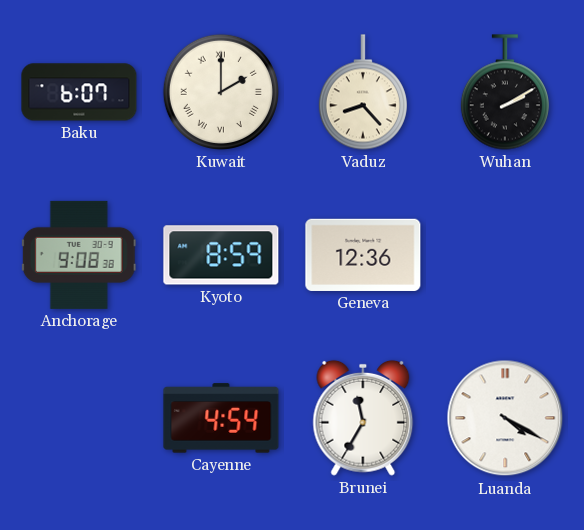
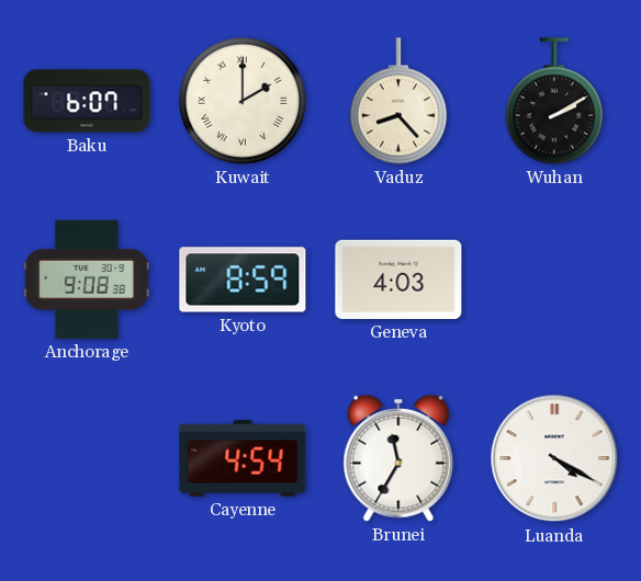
Geneva: 12:36 -> 4:03 (398, 280)
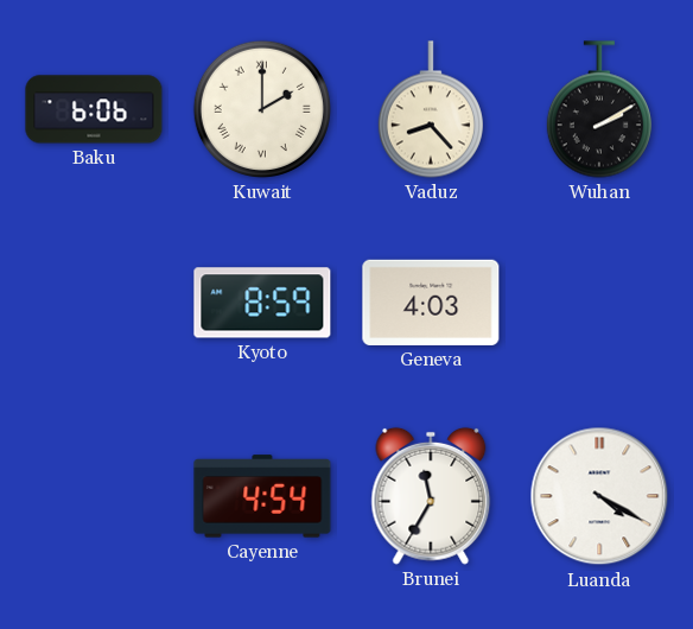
Baku: 6:07 -> 6:06 (94, 109)
Anchorage: 9:08 -> none (87, 280)
